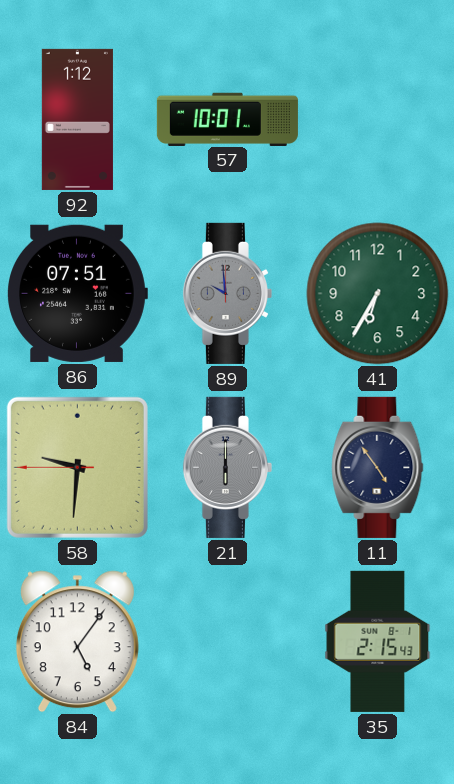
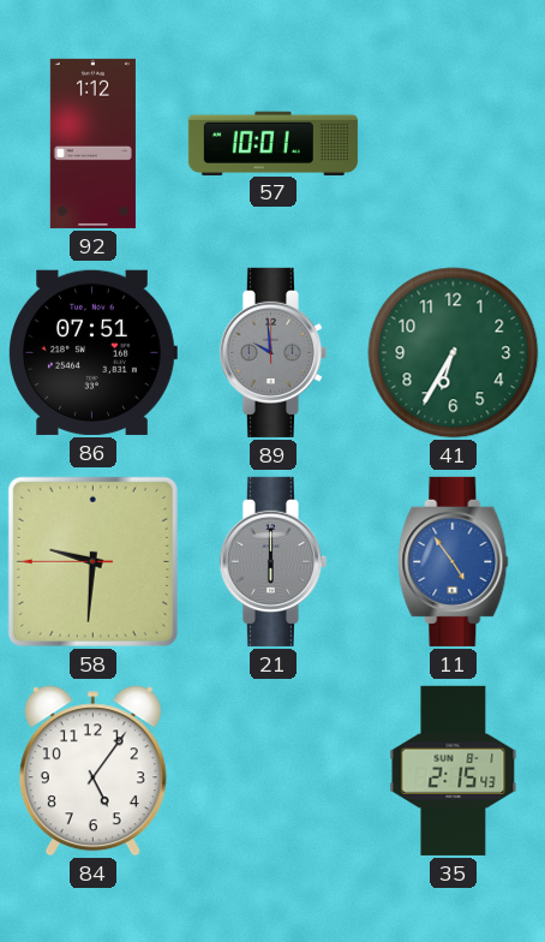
11 dial: navy -> blue (454, 561)
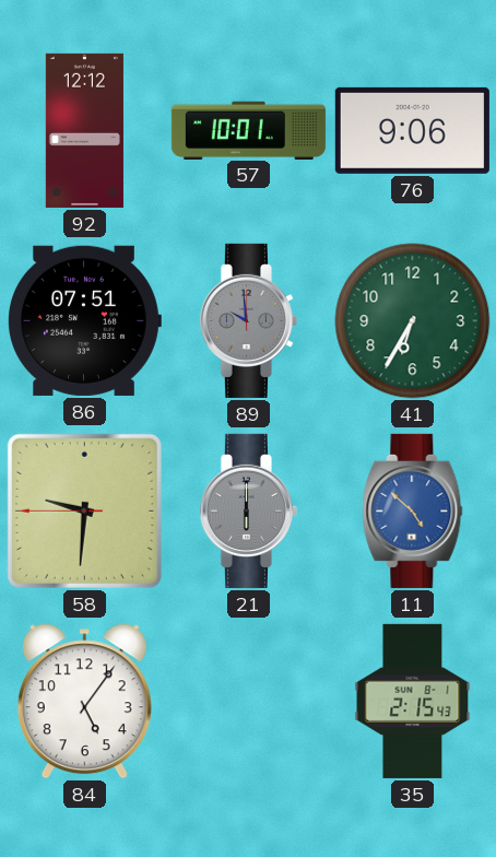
92: 1:12 -> 12:12 (84, 130)
76: none -> 9:06 (412, 130)
11: 4:54 -> 4:52 (413, 510)
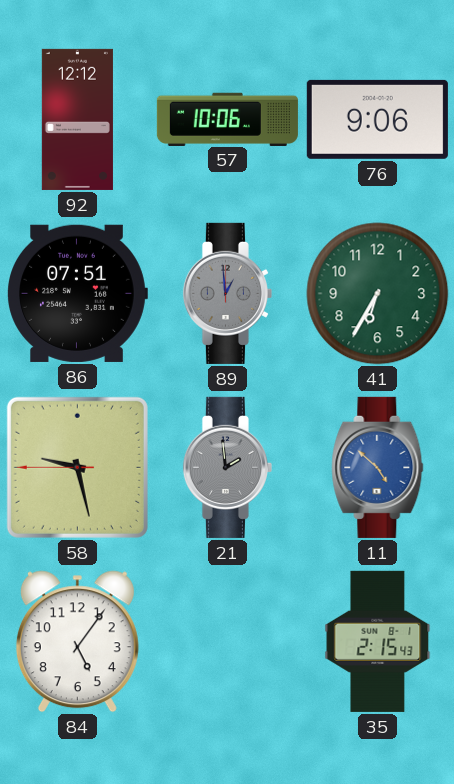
57: 10:01 -> 10:06 (227, 119)
89: 9:59 -> 12:59 (227, 293)
58: 9:30 -> 9:27 (77, 467)
21: 6:00 -> 1:59 (227, 467)
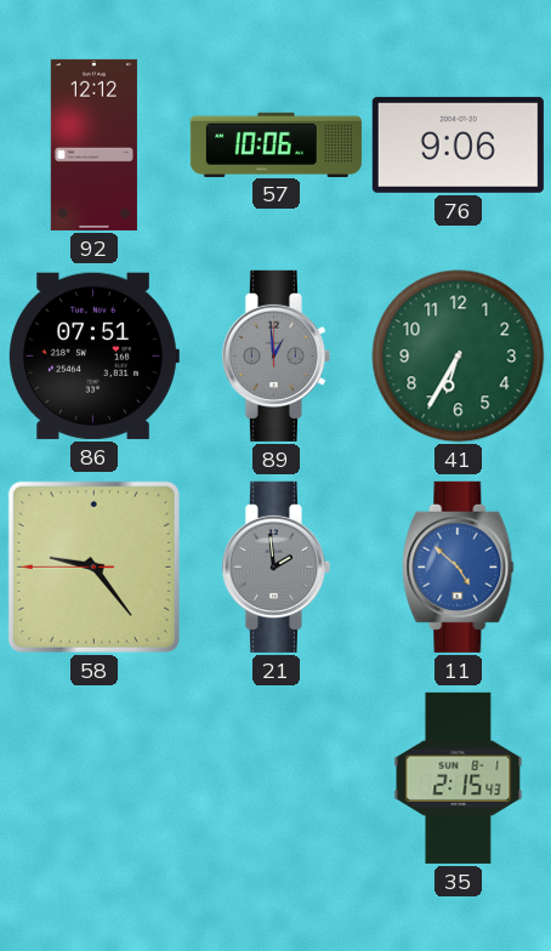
58: 9:27 -> 9:23 (93, 566)
84: 5:06 -> none (77, 642)
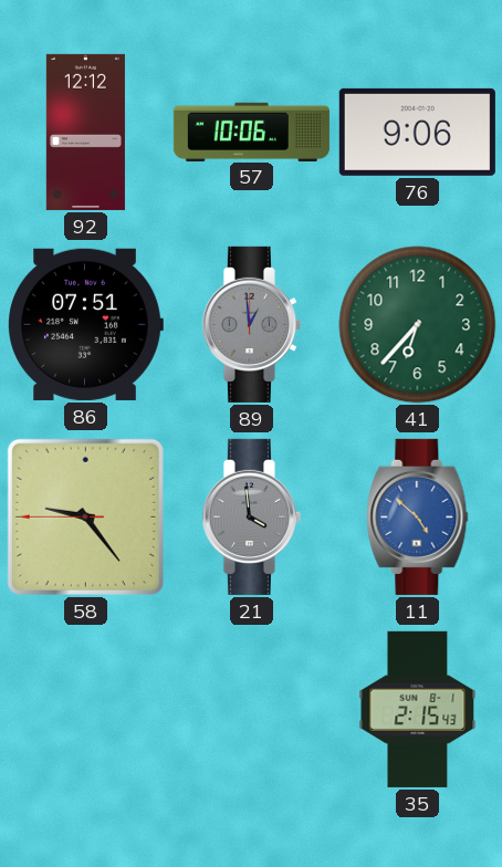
41: 6:35 -> 6:37 (418, 325)
21: 1:59 -> 3:59 (251, 516)
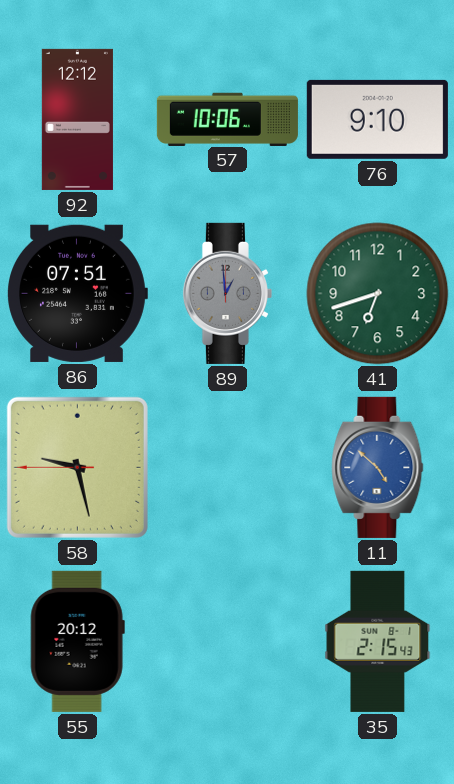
76: 9:06 -> 9:10 (377, 119)
41: 6:37 -> 6:42 (378, 294)
58: 9:23 -> 9:27 (77, 467)
21: 3:59 -> none (251, 516)
55: none -> 20:12 (77, 641)
